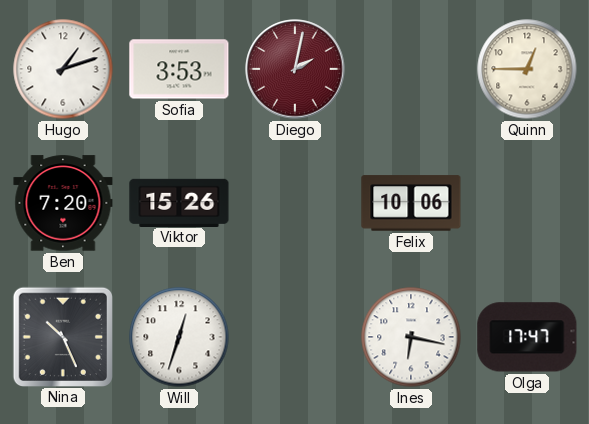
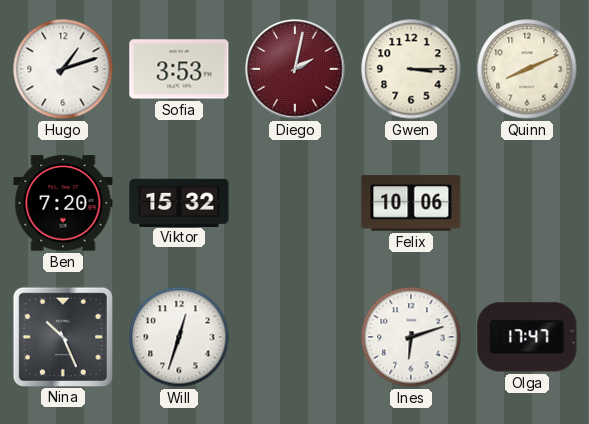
Gwen: none -> 3:15 (411, 69)
Quinn: 12:45 -> 8:11 (527, 69)
Viktor: 15:26 -> 15:32 (179, 202)
Ines: 6:17 -> 6:12 (411, 337)
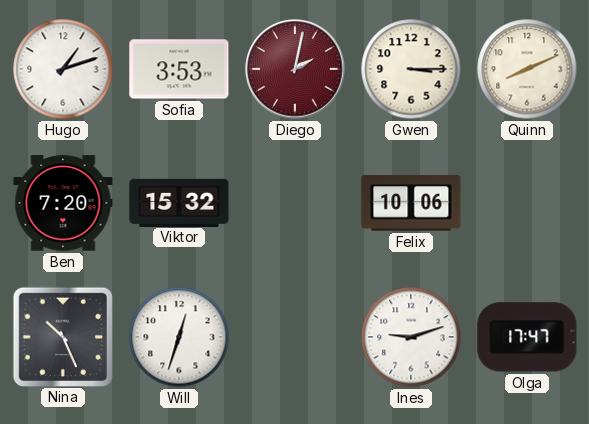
Ines: 6:12 -> 9:12 (411, 337)
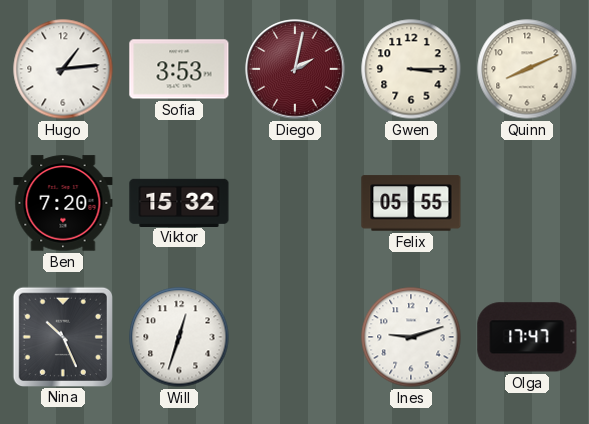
Hugo: 1:12 -> 1:14 (63, 69)
Felix: 10:06 -> 05:55 (411, 203)
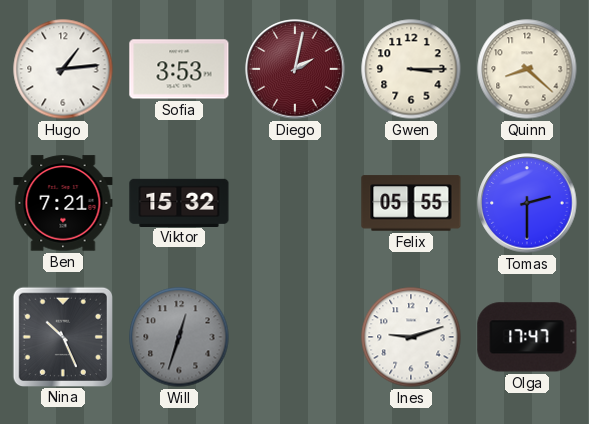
Quinn: 8:11 -> 8:22 (527, 69)
Ben: 7:20 -> 7:21 (63, 203)
Tomas: none -> 2:30 (527, 203)
Will dial: white -> grey (179, 337)
